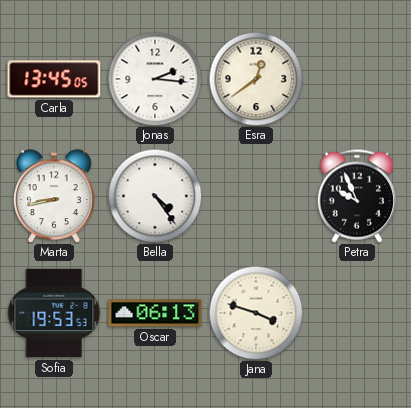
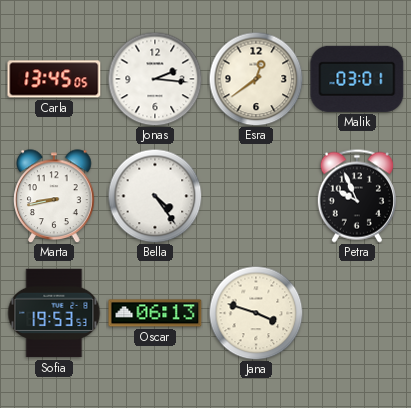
Malik: none -> 03:01 (357, 79)
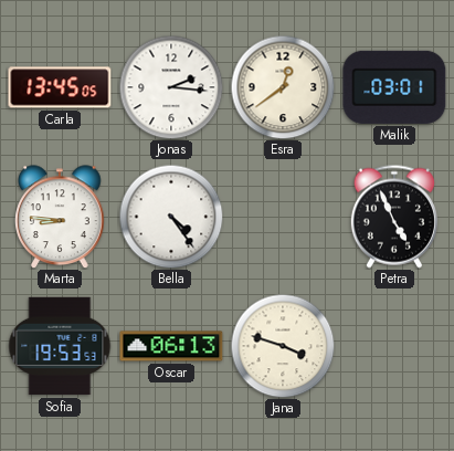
Marta: 8:43 -> 8:46 (60, 217)
Petra: 9:56 -> 4:56 (394, 217)
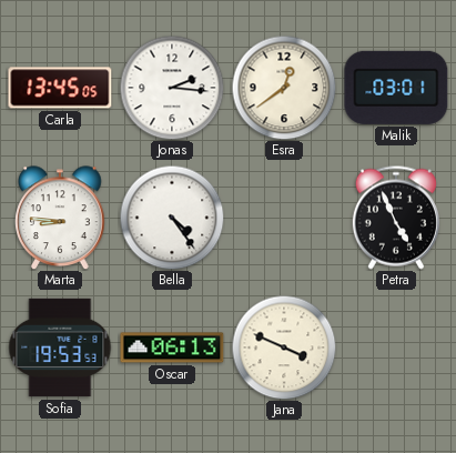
Jana: 3:48 -> 3:49 (284, 348)
